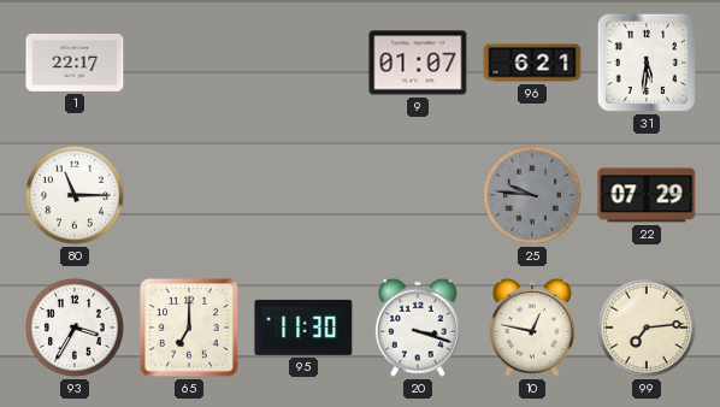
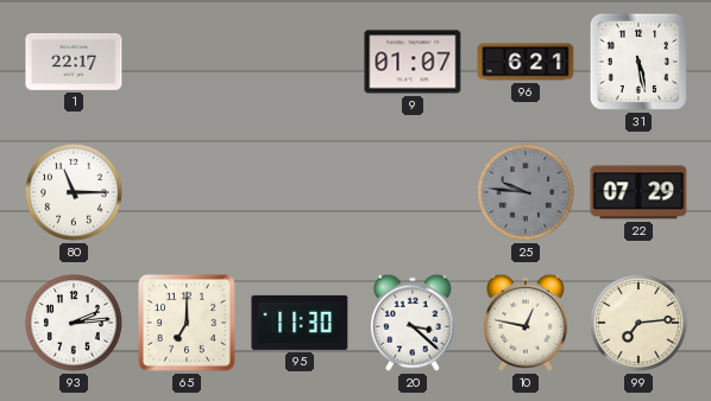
31: 5:31 -> 5:28 (638, 62)
93: 3:35 -> 2:14 (74, 323)
20: 3:18 -> 3:22 (413, 323)
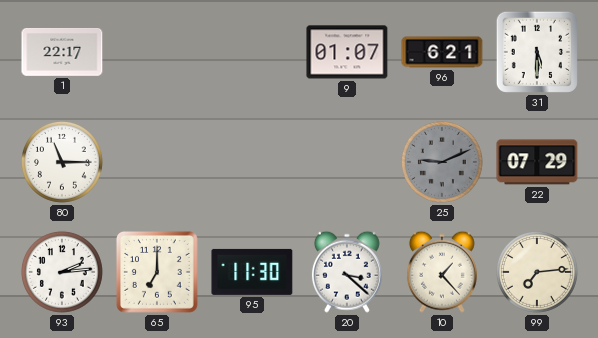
31: 5:28 -> 5:30 (537, 52)
25: 9:46 -> 9:11 (442, 162)
10: 12:47 -> 1:23 (442, 272)
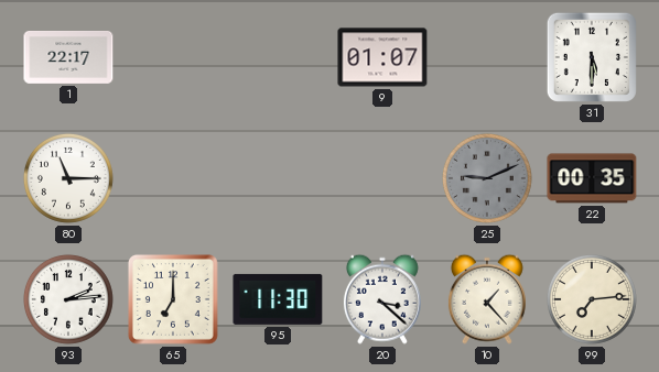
96: 6:21 -> none (442, 52)
22: 07:29 -> 00:35 (592, 178)
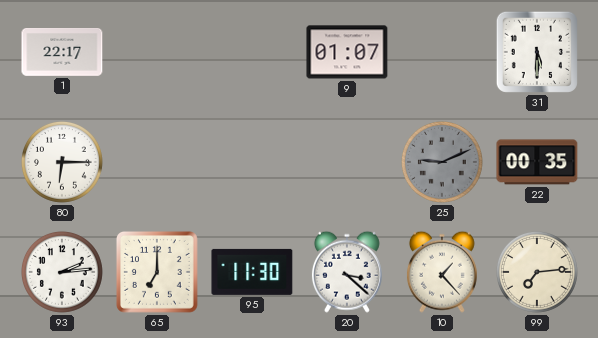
80: 11:15 -> 6:15 (62, 162)
